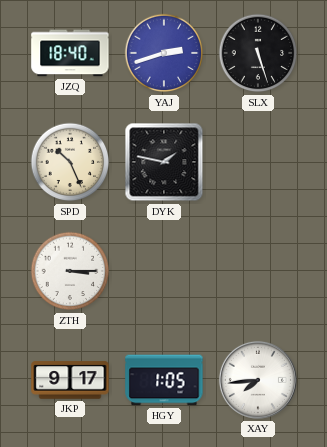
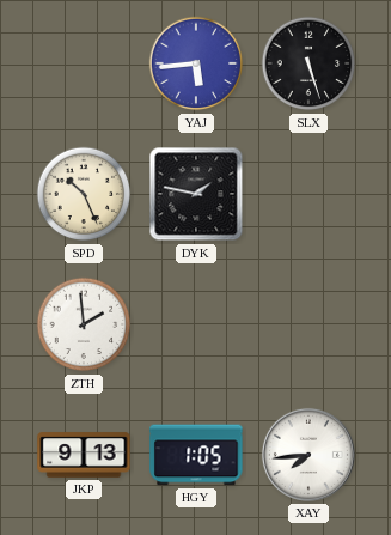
JZQ: 18:40 -> none (70, 53)
YAJ: 2:42 -> 5:44 (196, 63)
ZTH: 3:15 -> 1:59 (84, 324)
JKP: 9:17 -> 9:13 (84, 455)
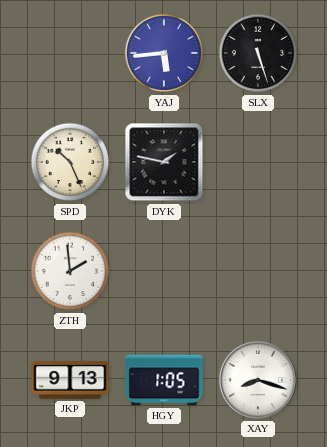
XAY: 7:44 -> 8:18 (258, 380)
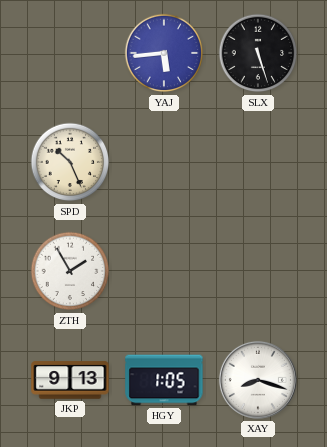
DYK: 1:47 -> none (164, 162)
ZTH: 1:59 -> 1:55 (70, 271)
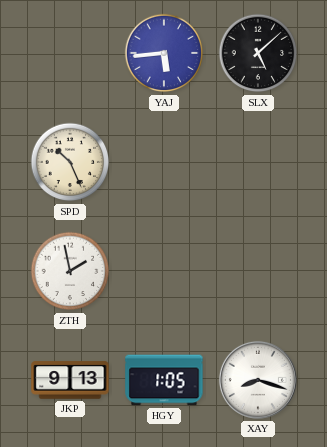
SLX: 5:27 -> 5:08 (258, 53)
ZTH: 1:55 -> 1:58 (70, 271)
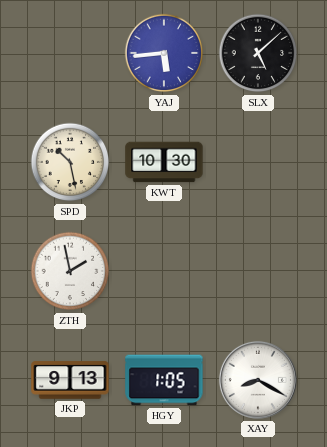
SPD: 10:26 -> 10:28 (70, 162)
KWT: none -> 10:30 (164, 162)
XAY: 8:18 -> 8:20 (258, 380)
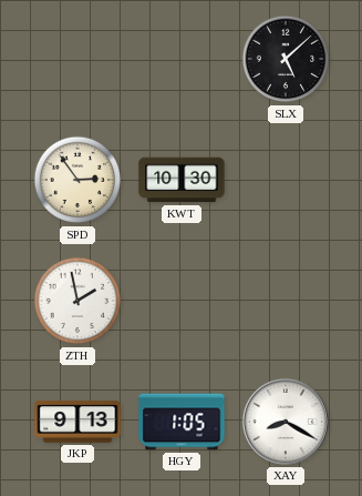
YAJ: 5:44 -> none (164, 53)
SPD: 10:28 -> 2:54 (77, 180)
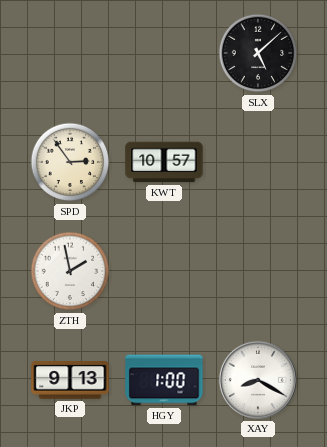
KWT: 10:30 -> 10:57 (164, 162)
HGY: 1:05 -> 1:00 (164, 380)
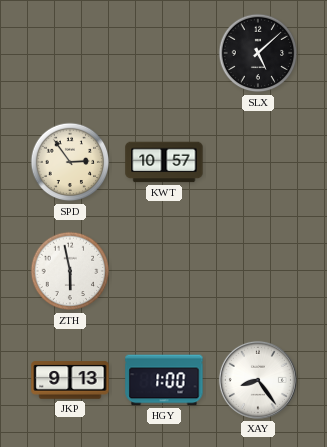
ZTH: 1:58 -> 5:58 (70, 271)
XAY: 8:20 -> 8:24 (258, 380)
